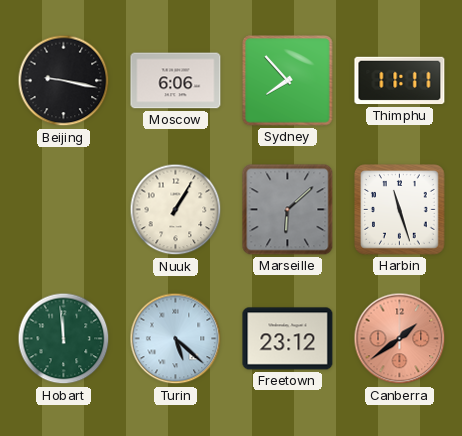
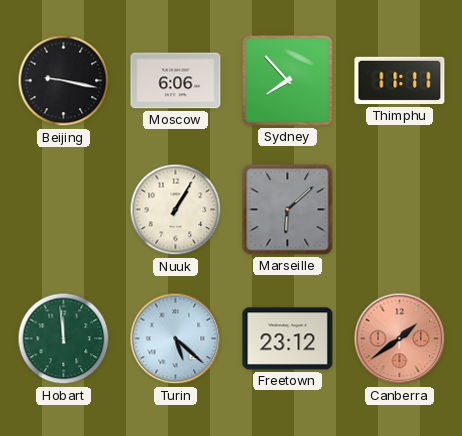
Harbin: 11:27 -> none (400, 210)
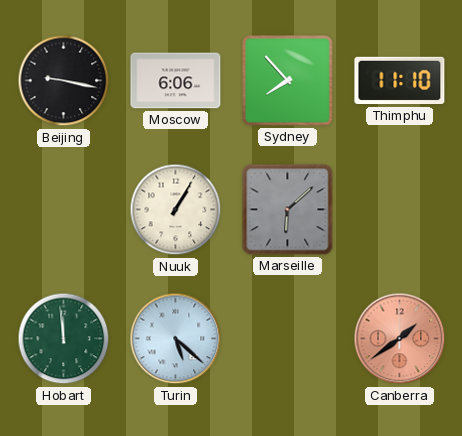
Thimphu: 11:11 -> 11:10 (400, 81)
Freetown: 23:12 -> none (288, 339)
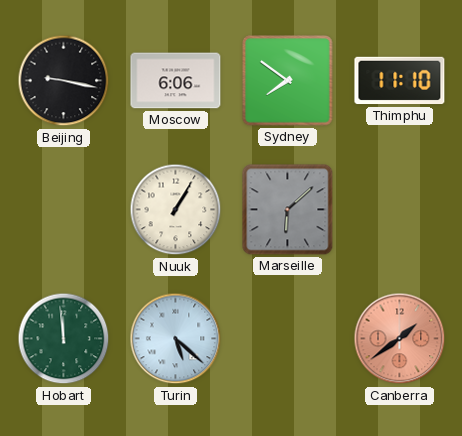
Sydney: 7:53 -> 7:51 (288, 81)
